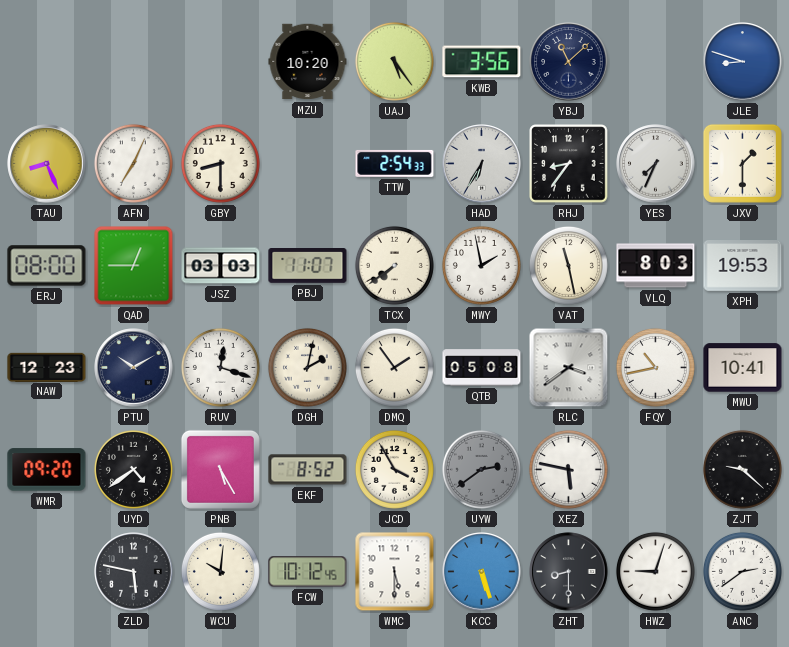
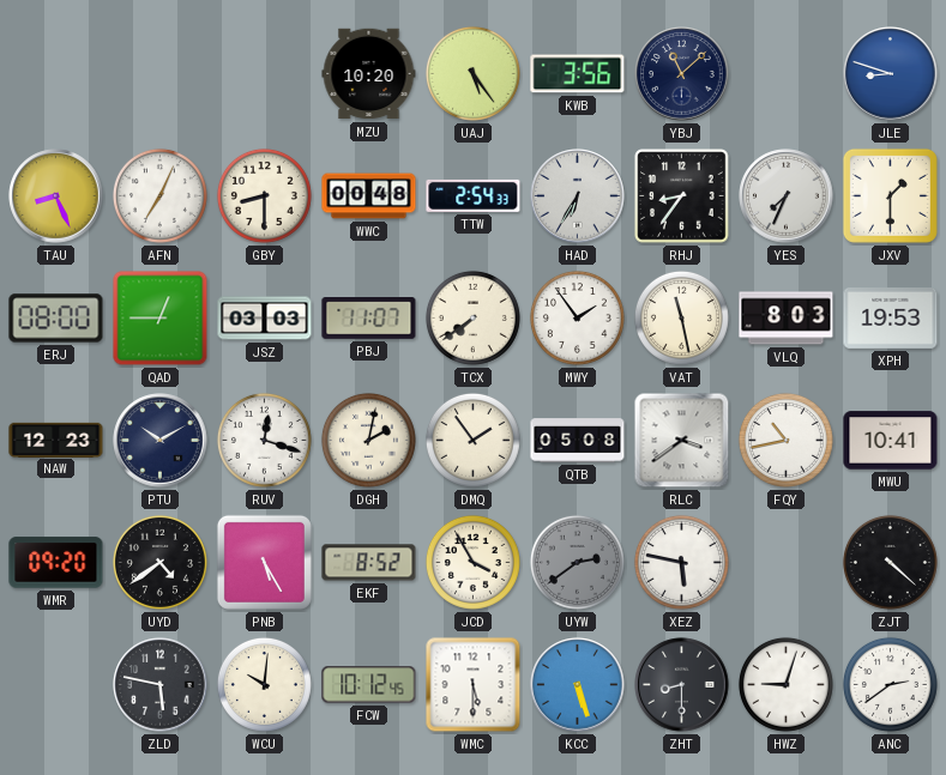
WWC: none -> 00:48 (369, 196)
MWY: 1:58 -> 1:54 (577, 317)
ZJT: 9:22 -> 4:22 (890, 562)
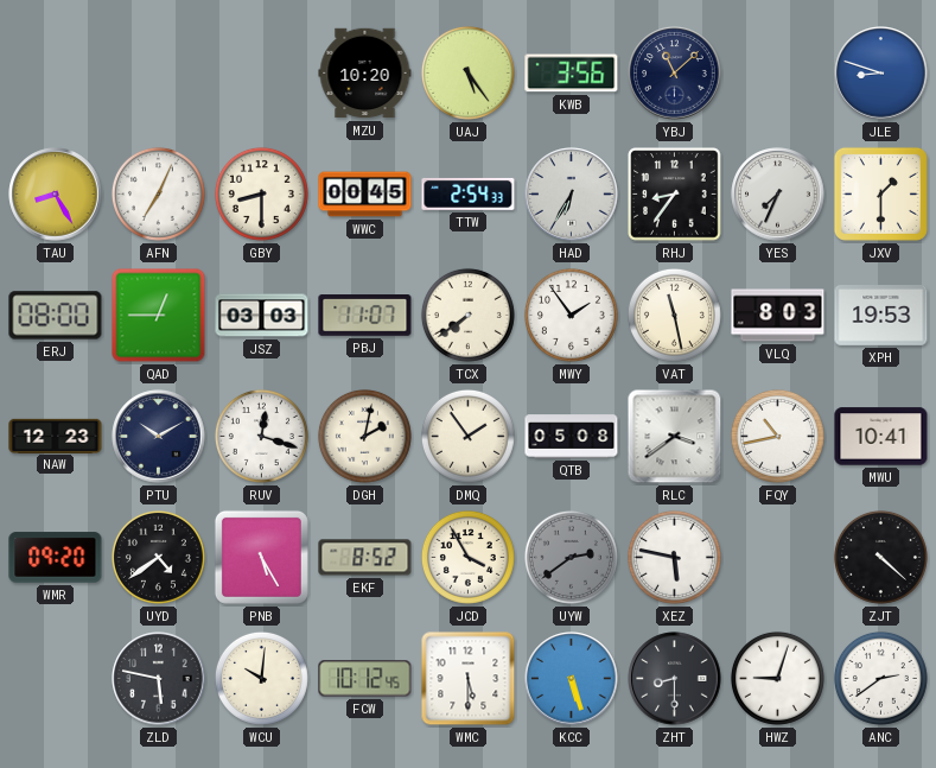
TAU: 8:26 -> 8:25 (56, 195)
WWC: 00:48 -> 00:45 (365, 195)
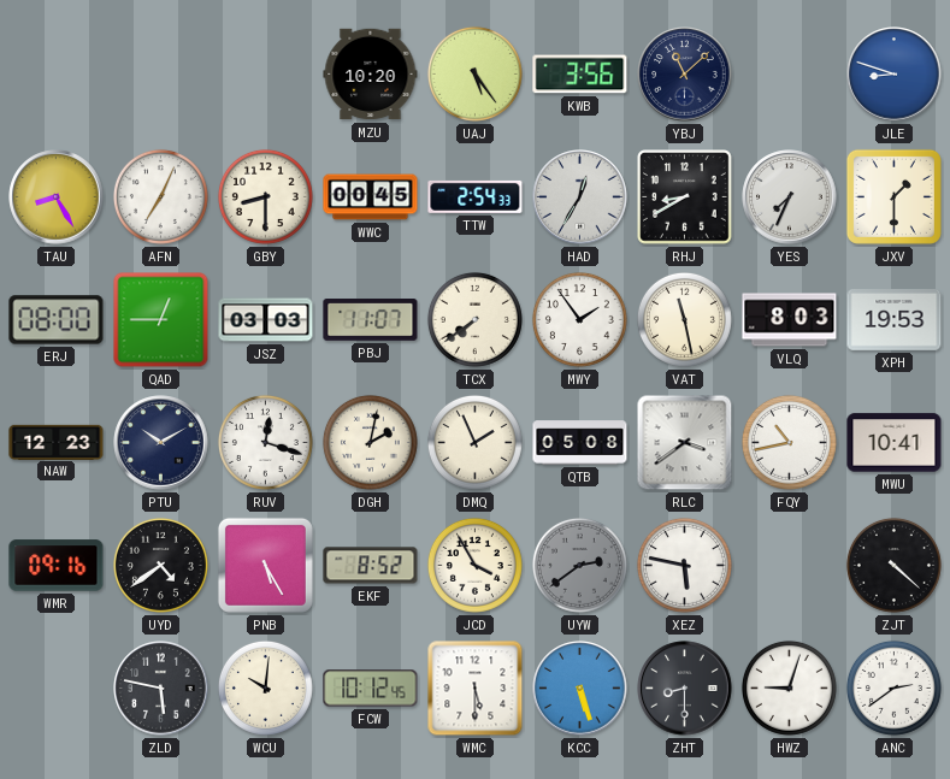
HAD: 6:35 -> 12:35 (580, 197)
RHJ: 8:36 -> 8:40 (685, 197)
DMQ: 1:54 -> 1:56 (474, 442)
WMR: 09:20 -> 09:16 (57, 566)
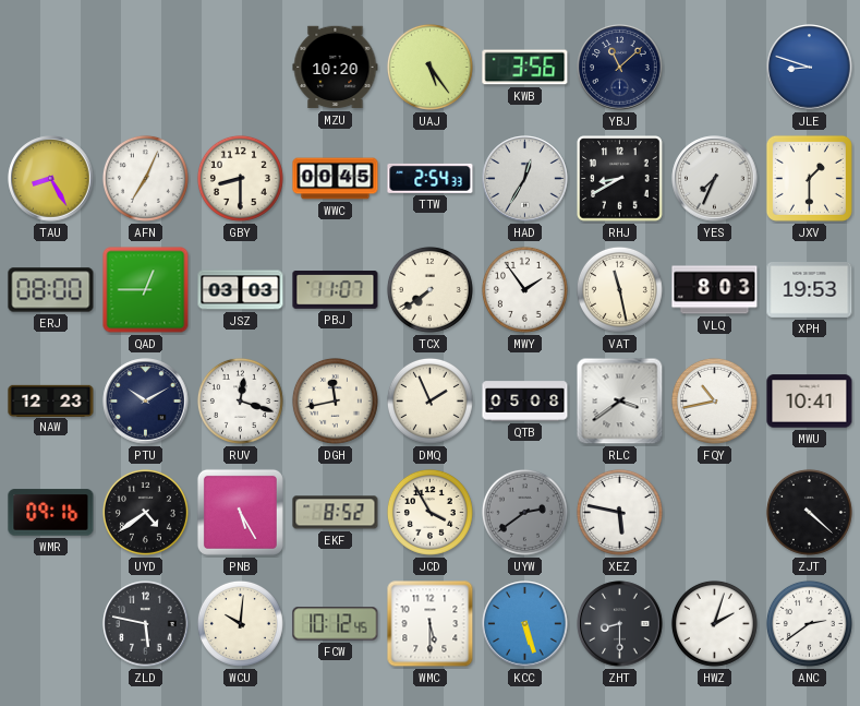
DGH: 2:02 -> 11:43 (335, 400)
HWZ: 9:03 -> 2:03 (714, 623)
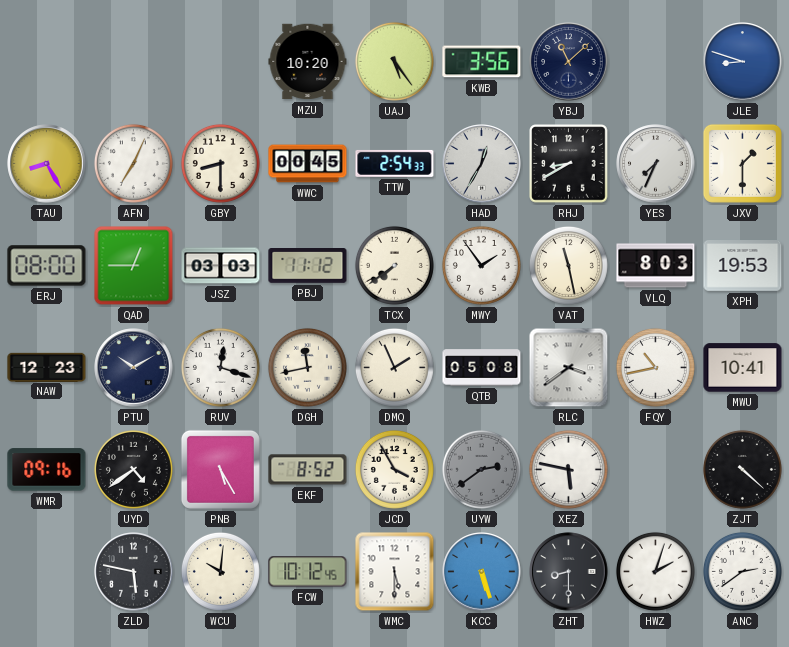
PBJ: 11:07 -> 11:12 (308, 266)
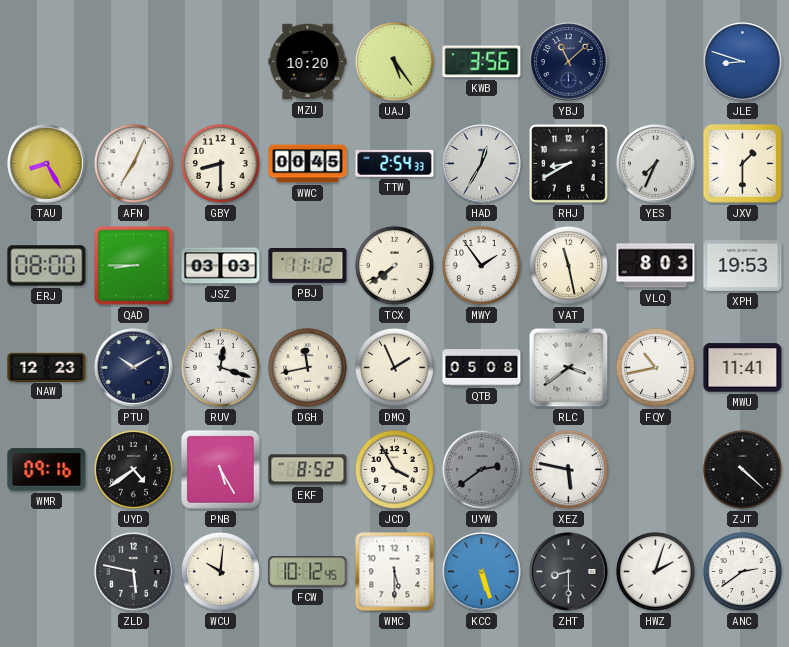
QAD: 12:45 -> 8:45 (134, 266)
MWU: 10:41 -> 11:41 (743, 368)
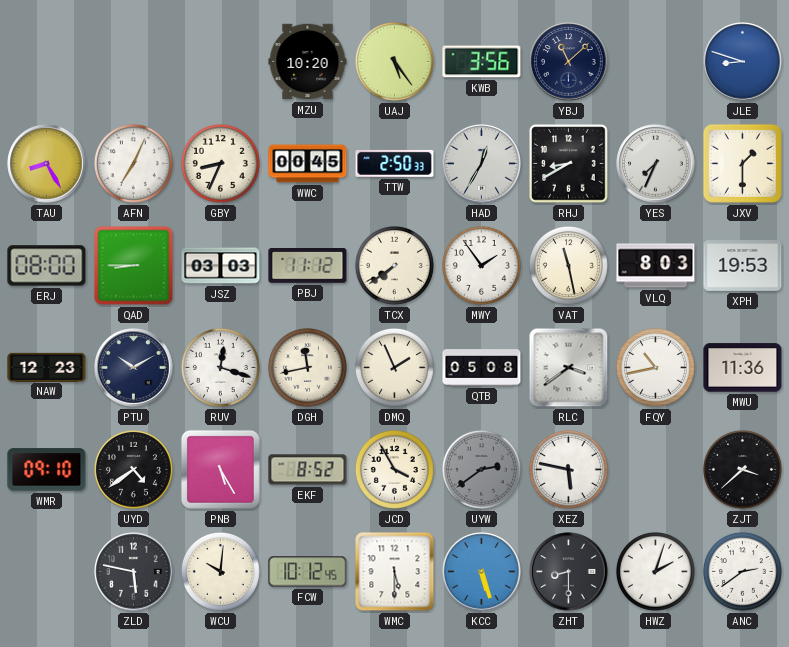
GBY: 8:30 -> 8:34 (220, 163)
TTW: 2:54 -> 2:50 (395, 163)
MWU: 11:41 -> 11:36 (743, 368)
WMR: 09:16 -> 09:10 (47, 470)
ZJT: 4:22 -> 3:38 (742, 469)
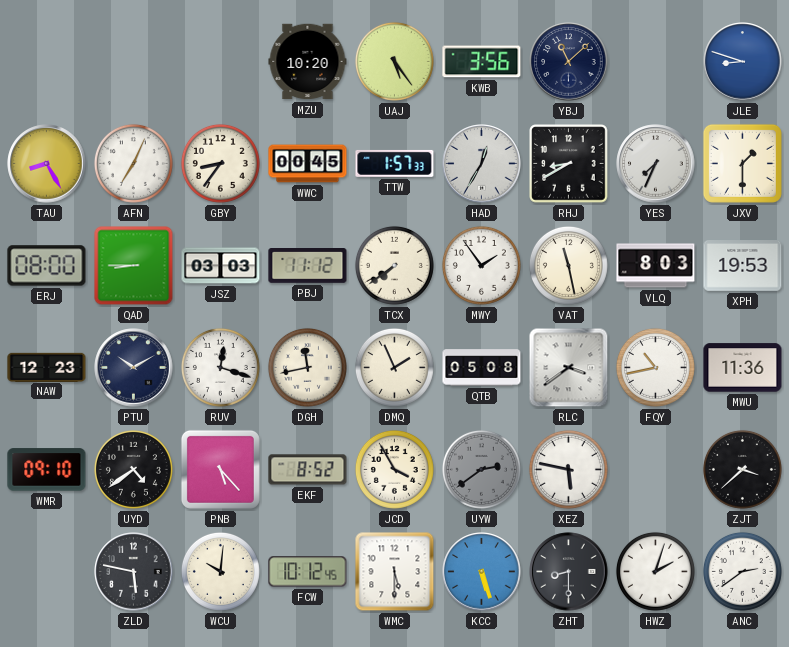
GBY: 8:34 -> 8:36 (220, 163)
TTW: 2:50 -> 1:57 (395, 163)
PNB: 5:25 -> 5:23 (220, 469)
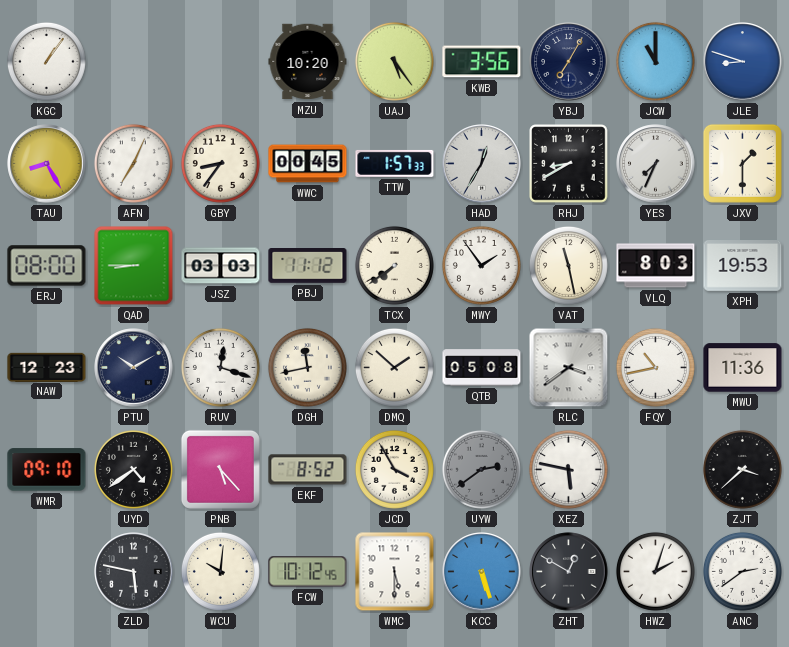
KGC: none -> 1:06 (46, 61)
YBJ: 11:08 -> 7:05 (569, 62)
JCW: none -> 11:00 (655, 61)
DMQ: 1:56 -> 1:52 (394, 367)
ZHT: 8:30 -> 12:50 (569, 572)
